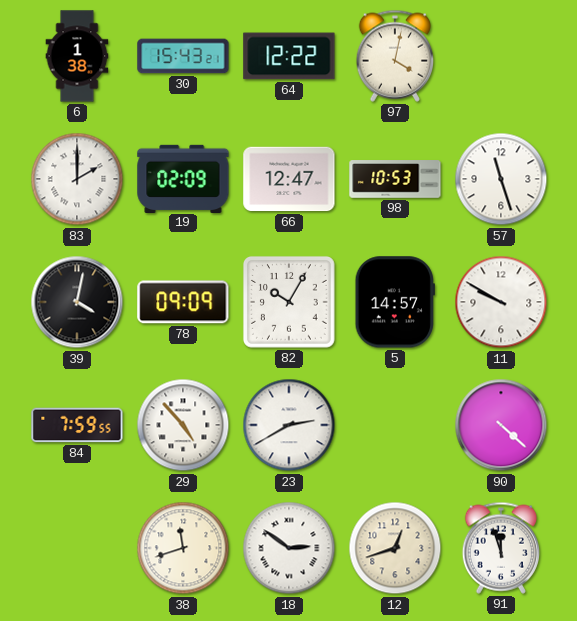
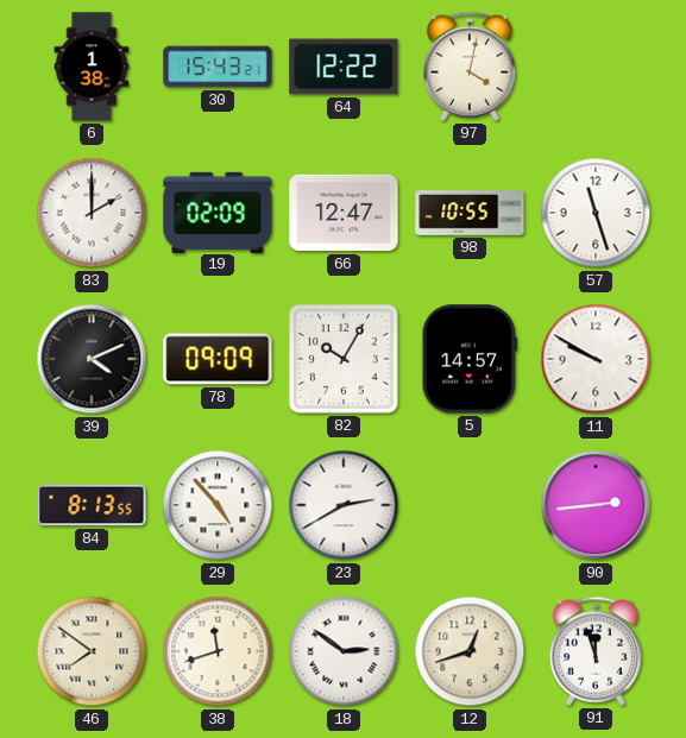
98: 10:53 -> 10:55 (470, 213)
39: 4:02 -> 4:11 (92, 359)
84: 7:59 -> 8:13 (92, 505)
90: 4:22 -> 2:44 (596, 505)
46: none -> 7:51 (92, 651)
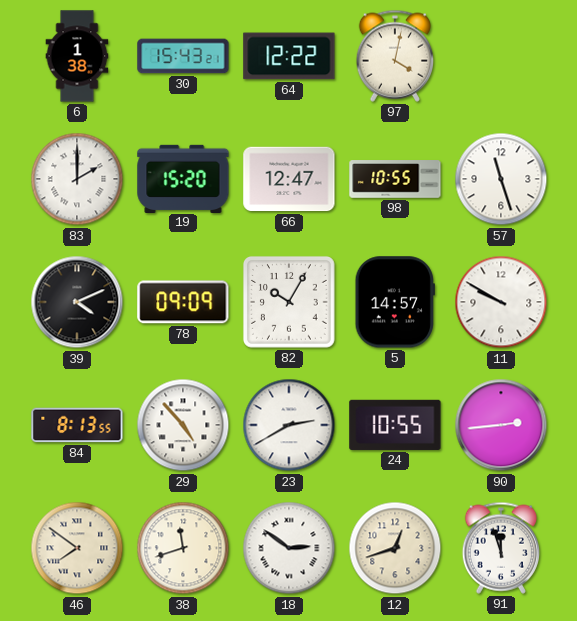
19: 02:09 -> 15:20 (183, 178)
24: none -> 10:55 (395, 425)
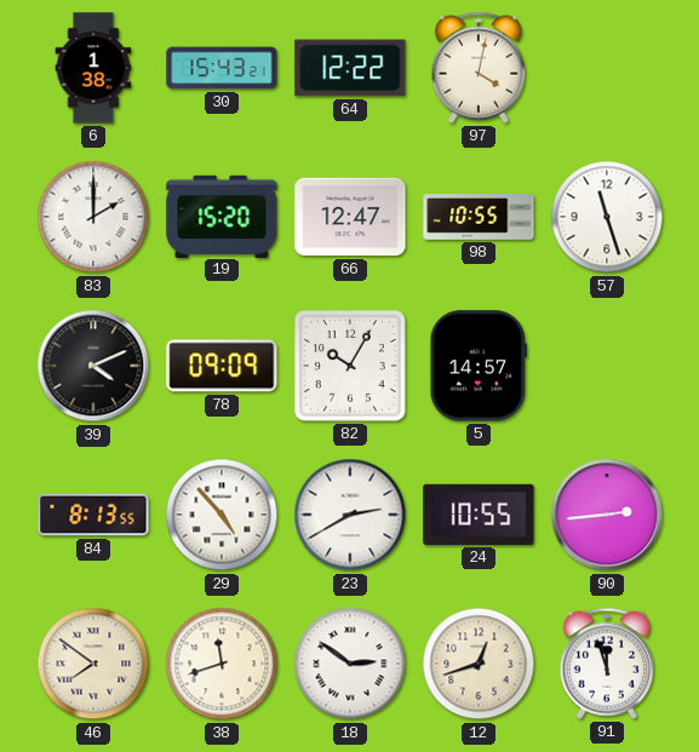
11: 9:50 -> none (501, 302)
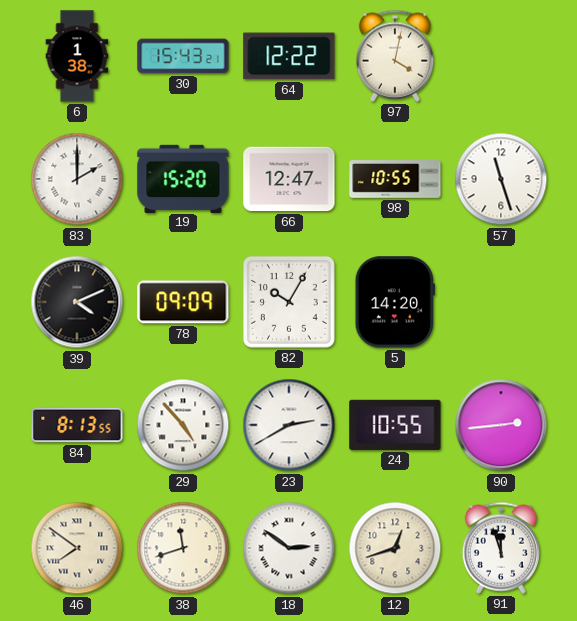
5: 14:57 -> 14:20 (395, 302)
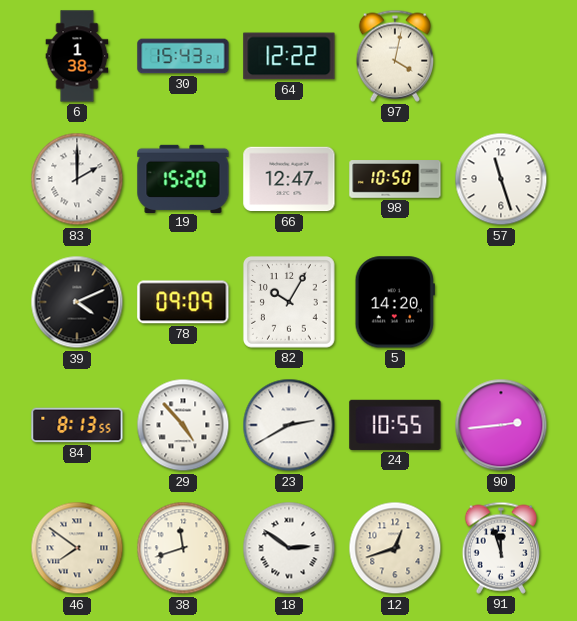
98: 10:55 -> 10:50 (395, 179)
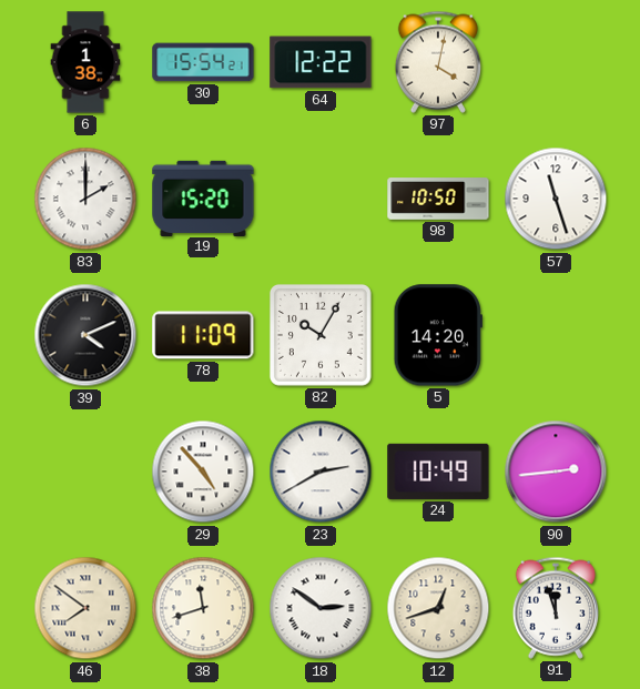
30: 15:43 -> 15:54 (203, 62)
66: 12:47 -> none (289, 179)
78: 09:09 -> 11:09 (203, 335)
84: 8:13 -> none (77, 425)
24: 10:55 -> 10:49 (438, 472)
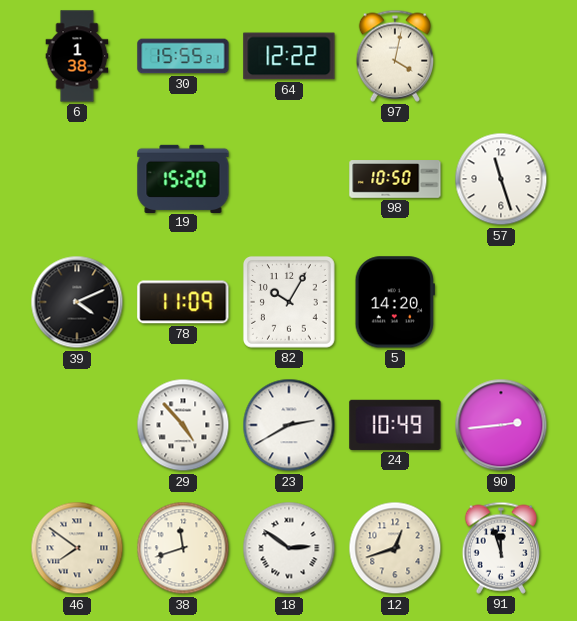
30: 15:54 -> 15:55 (183, 56)
83: 2:00 -> none (85, 199)
